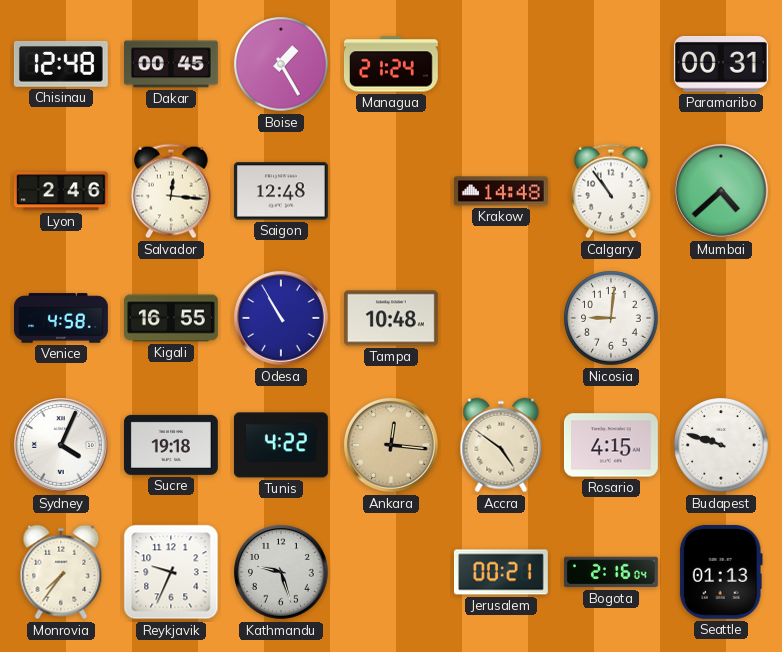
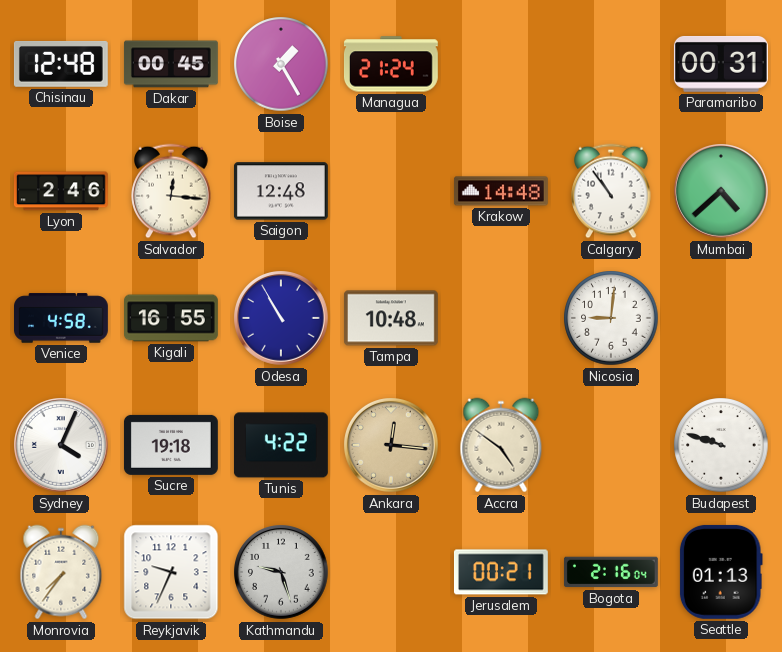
Rosario: 4:15 -> none (611, 445)
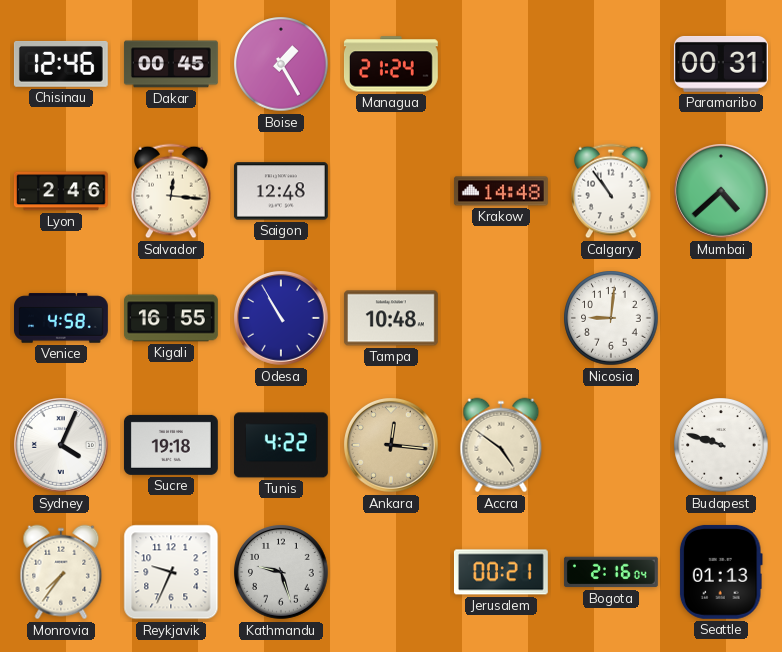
Chisinau: 12:48 -> 12:46 (61, 64)
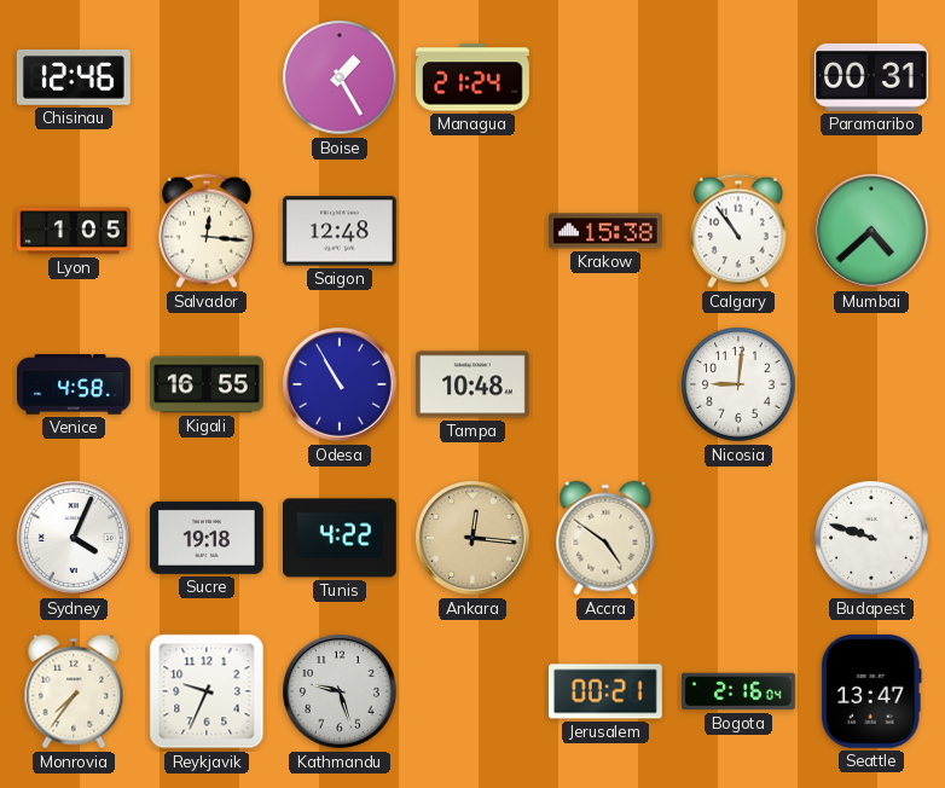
Dakar: 00:45 -> none (171, 64)
Lyon: 2:46 -> 1:05 (74, 231)
Krakow: 14:48 -> 15:38 (605, 231)
Seattle: 01:13 -> 13:47 (871, 691)
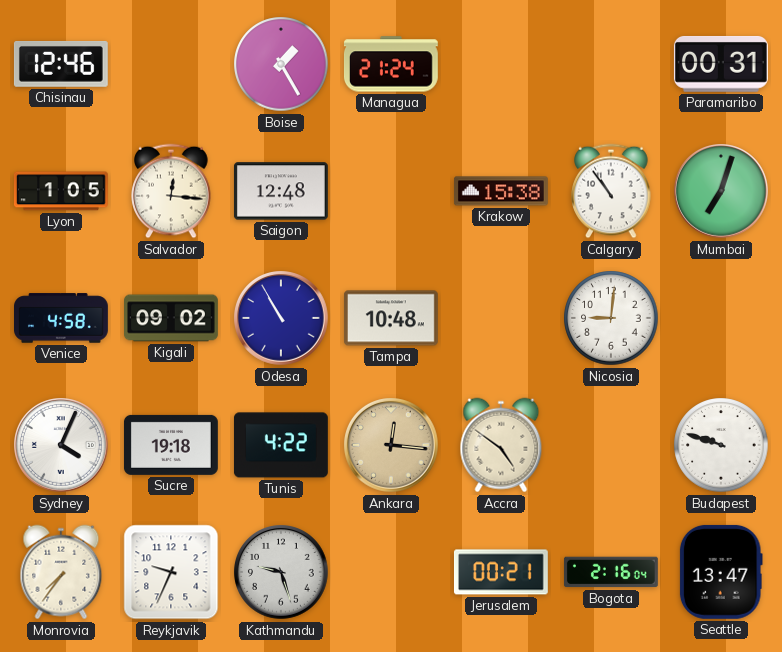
Mumbai: 4:38 -> 7:03 (722, 192)
Kigali: 16:55 -> 09:02 (172, 318)
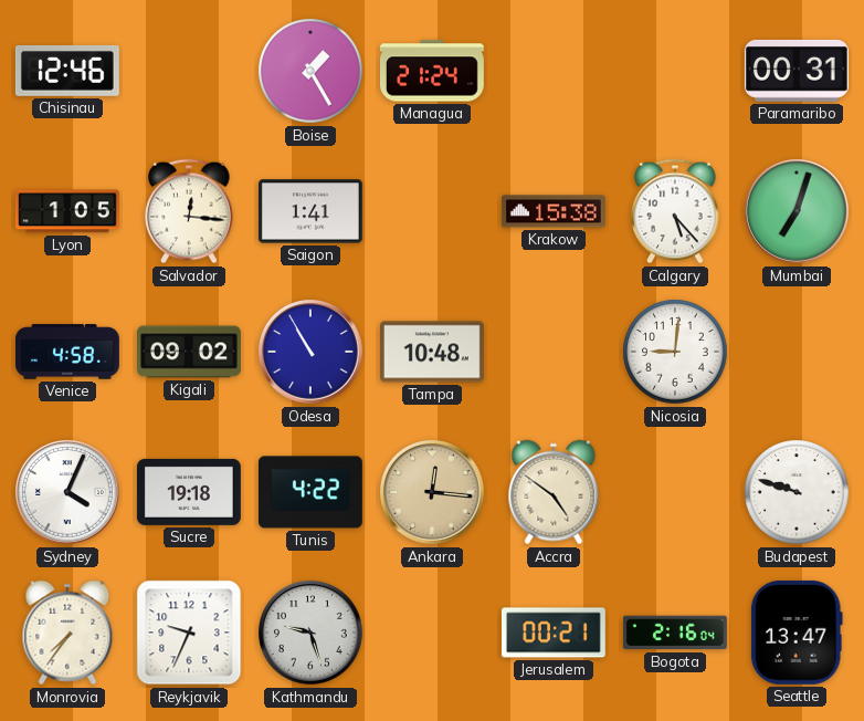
Saigon: 12:48 -> 1:41 (310, 211)
Calgary: 10:54 -> 5:23 (675, 211)
